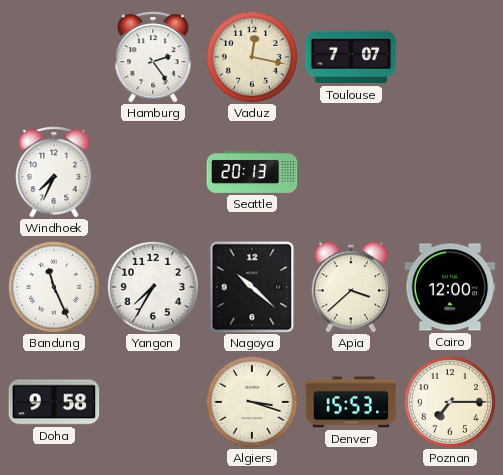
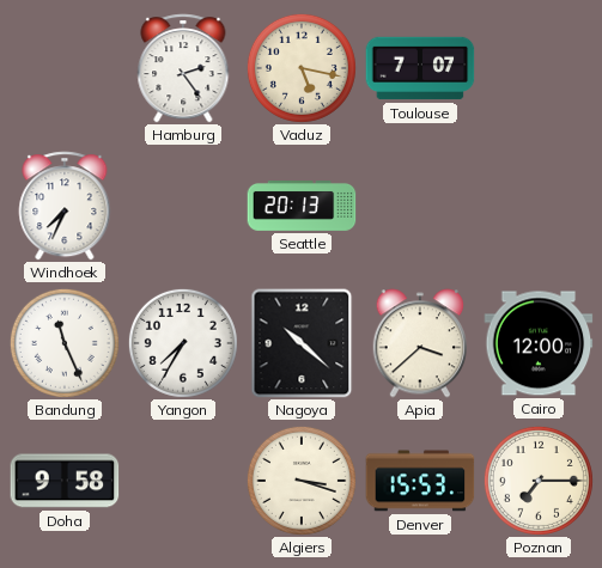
Vaduz: 12:17 -> 5:17 (302, 68)
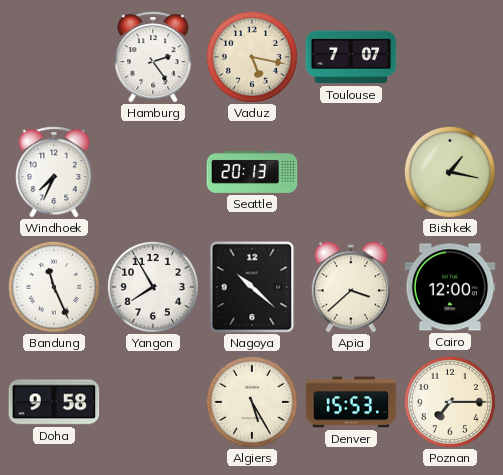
Bishkek: none -> 1:17 (450, 172)
Yangon: 7:35 -> 7:55 (153, 287)
Algiers: 3:18 -> 5:25 (252, 402)
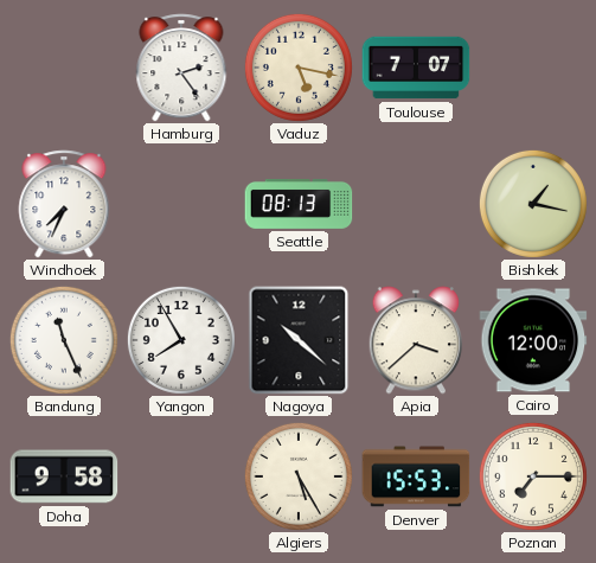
Seattle: 20:13 -> 08:13 (299, 205)
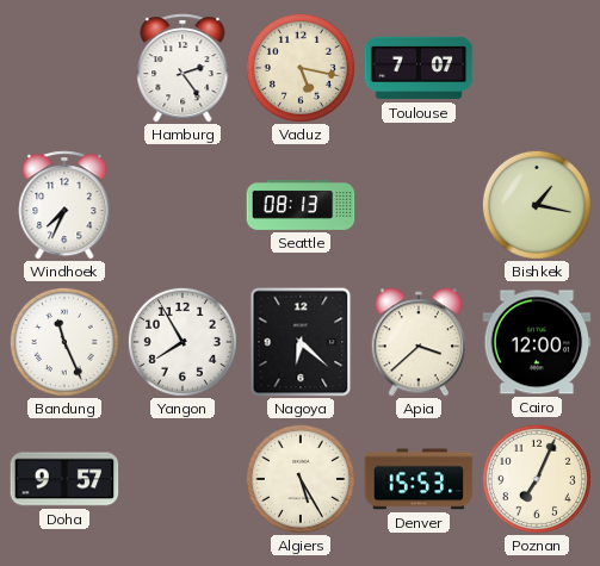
Nagoya: 10:22 -> 6:22 (301, 342)
Doha: 9:58 -> 9:57 (64, 479)
Poznan: 7:15 -> 7:04 (537, 479)
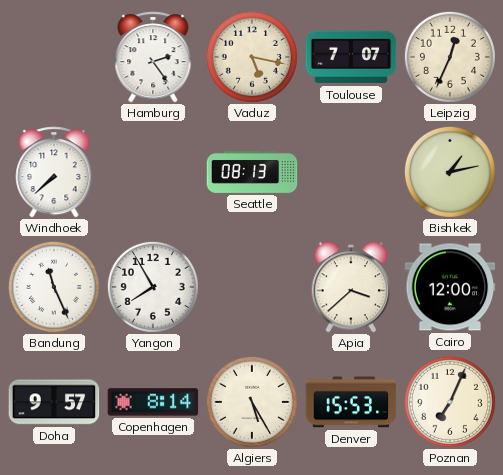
Leipzig: none -> 12:34 (450, 57)
Windhoek: 7:34 -> 7:38 (54, 172)
Bishkek: 1:17 -> 1:13 (450, 172)
Nagoya: 6:22 -> none (301, 342)
Copenhagen: none -> 8:14 (153, 402)
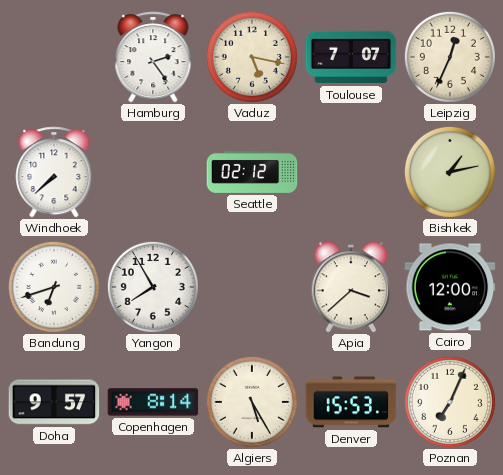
Seattle: 08:13 -> 02:12 (252, 173)
Bandung: 11:26 -> 6:42 (54, 287)
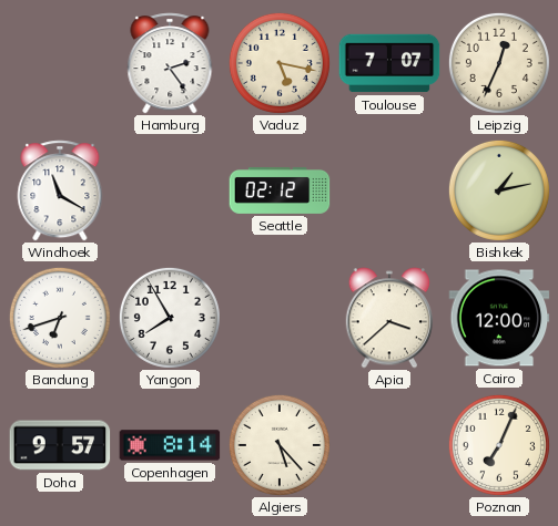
Windhoek: 7:38 -> 11:20 (60, 190)
Algiers: 5:25 -> 5:23 (280, 445)
Denver: 15:53 -> none (351, 402)
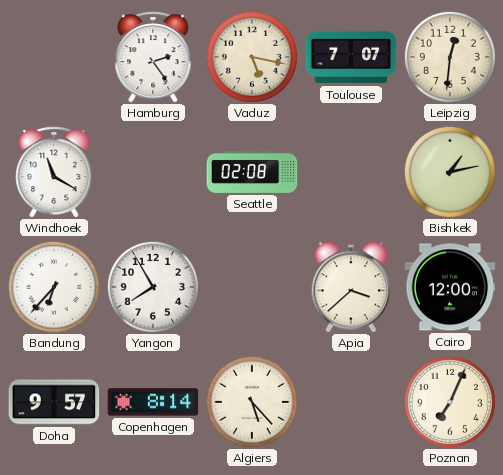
Leipzig: 12:34 -> 12:31 (450, 57)
Seattle: 02:12 -> 02:08 (252, 173)
Bandung: 6:42 -> 6:37 (54, 287)
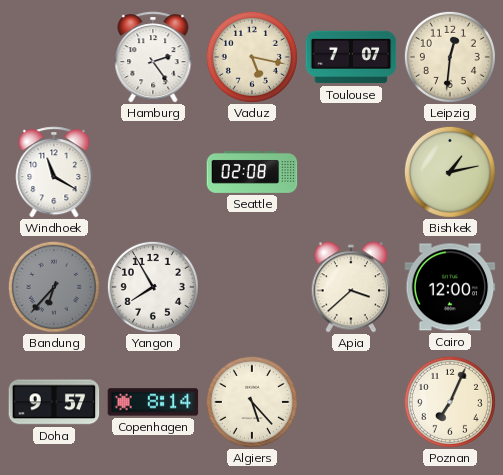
Bandung dial: white -> grey (54, 287)
